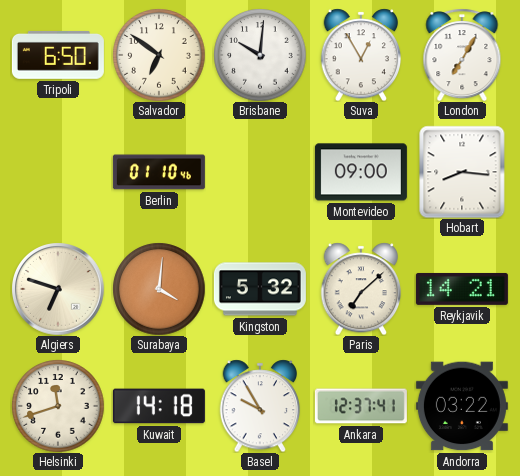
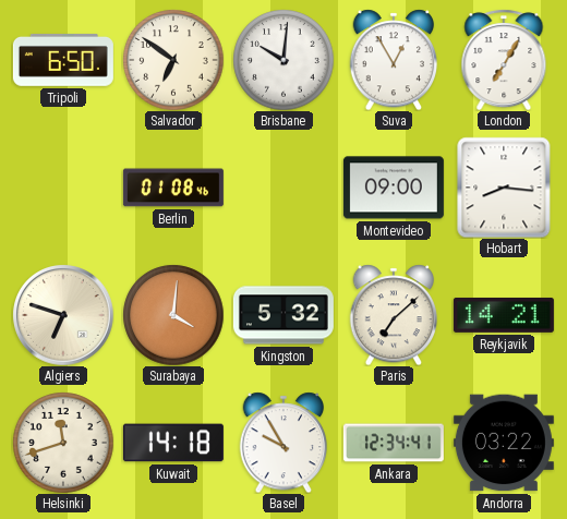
Berlin: 01:10 -> 01:08 (173, 188)
Ankara: 12:37 -> 12:34 (394, 443)
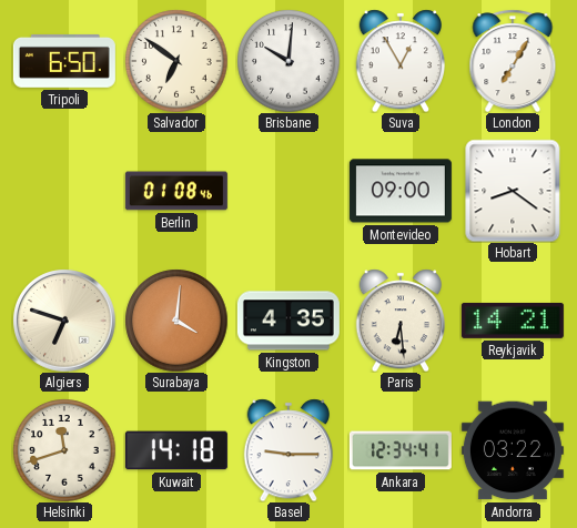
Hobart: 8:16 -> 8:21 (513, 191)
Kingston: 5:32 -> 4:35 (288, 321)
Paris: 7:08 -> 6:29 (401, 321)
Basel: 9:55 -> 9:15 (288, 450)
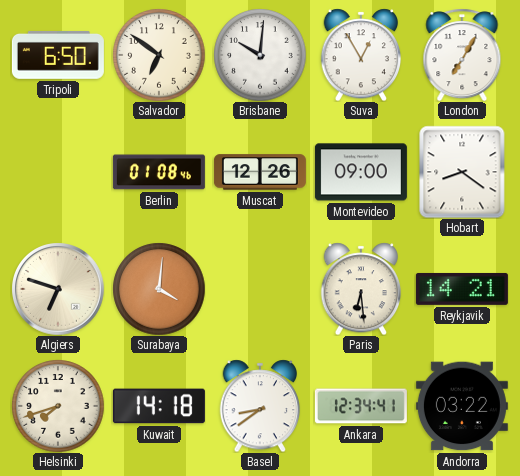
Muscat: none -> 12:26 (260, 172)
Kingston: 4:35 -> none (288, 321)
Helsinki: 11:42 -> 7:42 (58, 406)
Basel: 9:15 -> 8:39 (260, 406)
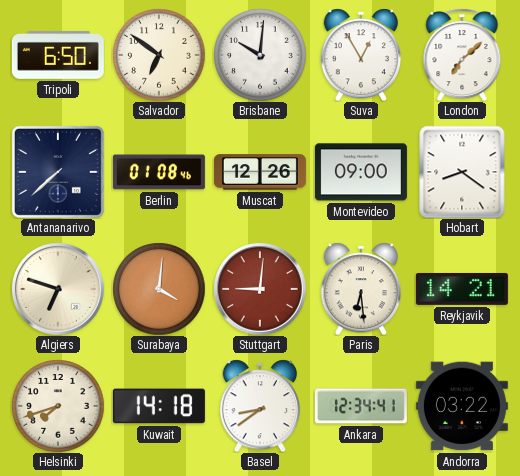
London: 7:05 -> 7:08 (462, 55)
Antananarivo: none -> 7:38 (58, 172)
Stuttgart: none -> 9:01 (260, 289)
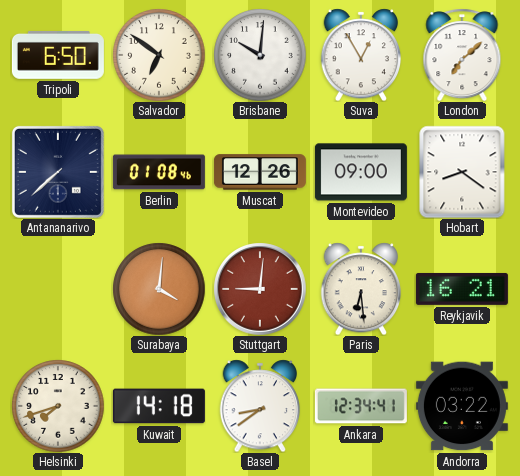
Algiers: 6:48 -> none (58, 289)
Reykjavik: 14:21 -> 16:21 (462, 289)
